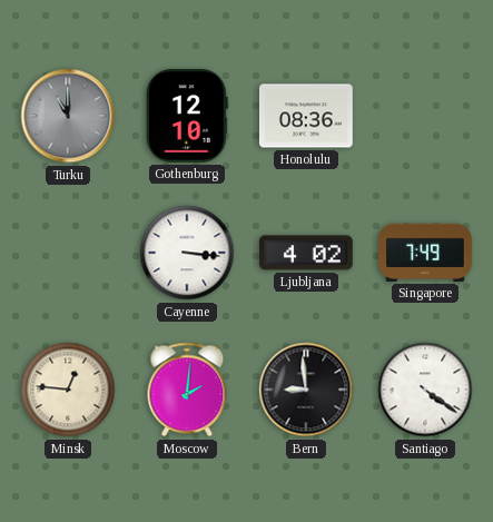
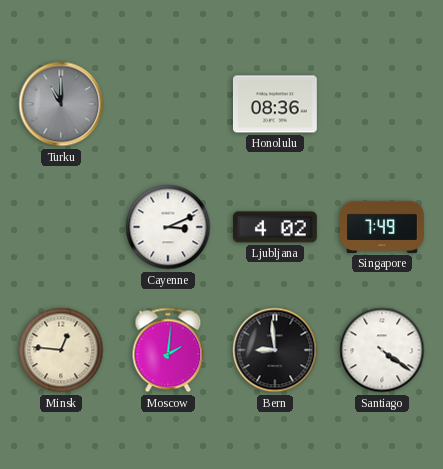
Gothenburg: 12:10 -> none (187, 116)
Cayenne: 3:16 -> 3:11 (168, 227)
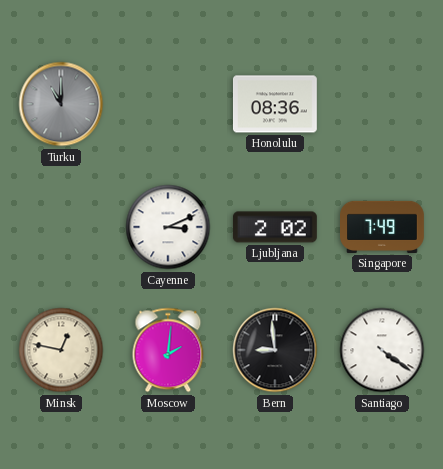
Ljubljana: 4:02 -> 2:02 (275, 227)
Minsk: 12:46 -> 12:47 (61, 350)
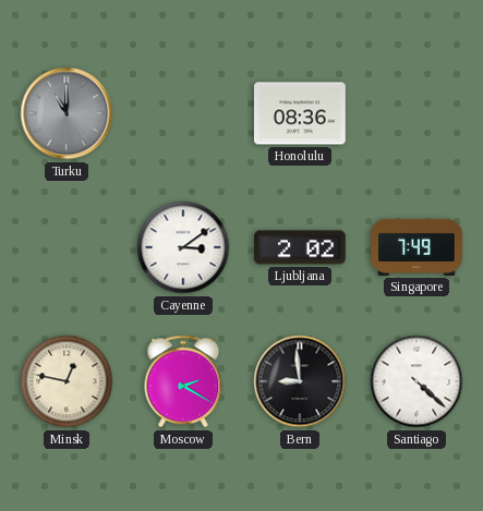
Cayenne: 3:11 -> 3:09 (183, 247)
Moscow: 2:01 -> 2:20 (183, 381)
Santiago: 4:21 -> 4:22 (416, 381)
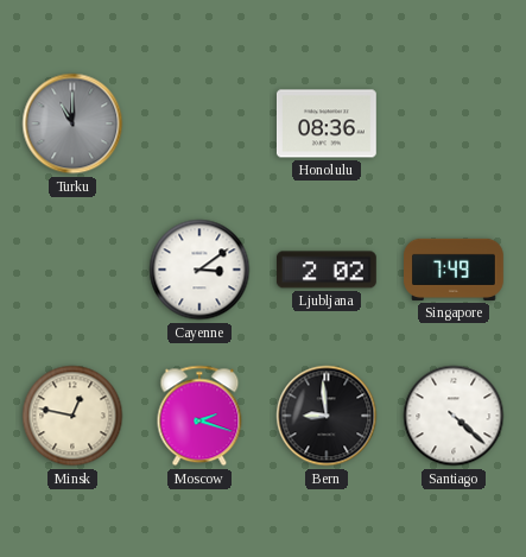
Moscow: 2:20 -> 2:18 (199, 416)
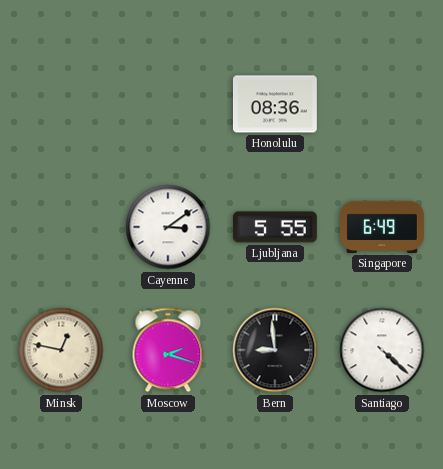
Turku: 11:00 -> none (72, 124)
Ljubljana: 2:02 -> 5:55 (275, 227)
Singapore: 7:49 -> 6:49 (383, 227)
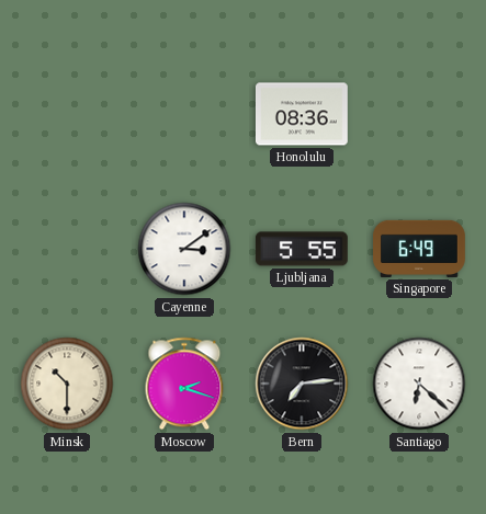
Minsk: 12:47 -> 10:30 (67, 384)
Bern: 8:59 -> 7:14 (302, 384)
Santiago: 4:22 -> 6:22 (419, 384)
